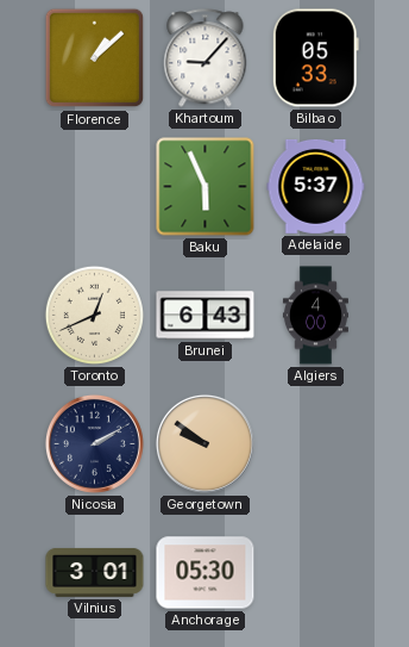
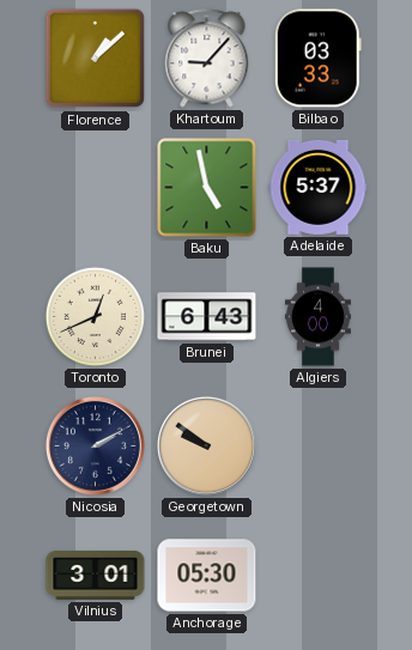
Bilbao: 05:33 -> 03:33 (317, 59)
Baku: 5:56 -> 4:58 (207, 188)
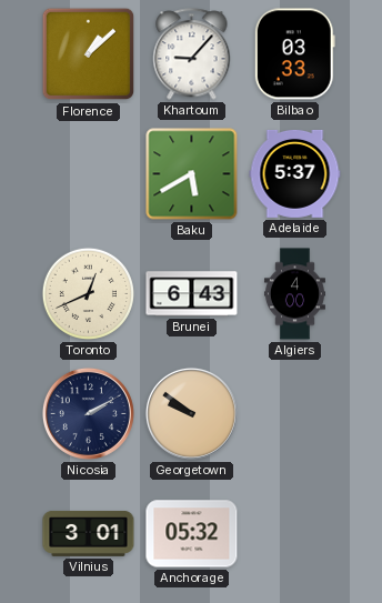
Baku: 4:58 -> 5:40 (192, 174)
Anchorage: 05:30 -> 05:32 (192, 534)
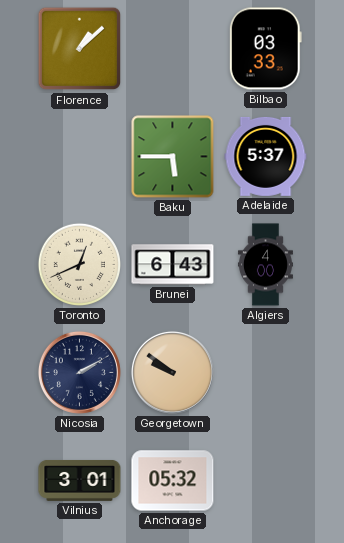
Khartoum: 9:07 -> none (192, 54)
Baku: 5:40 -> 5:45 (173, 157)
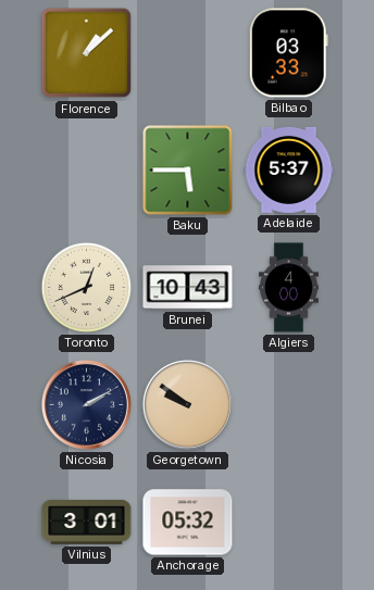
Brunei: 6:43 -> 10:43 (188, 288)
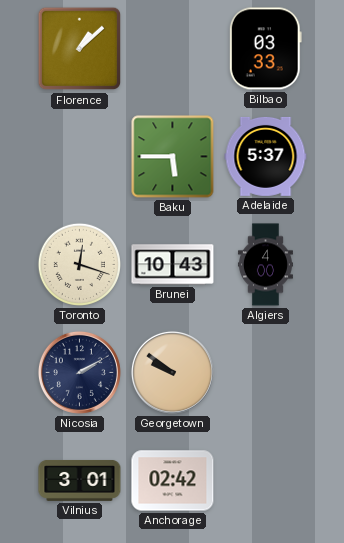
Toronto: 12:41 -> 12:18 (79, 264)
Anchorage: 05:32 -> 02:42 (173, 481)
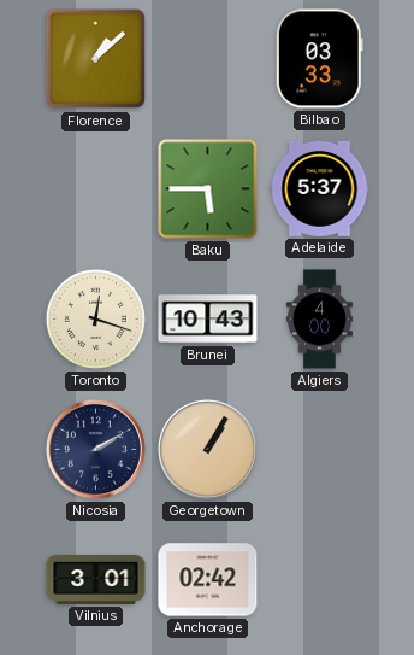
Georgetown: 9:51 -> 1:05 (207, 449)
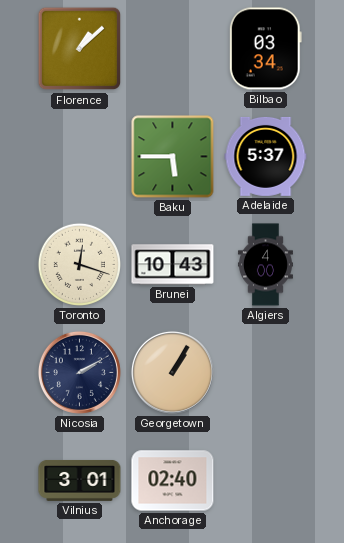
Bilbao: 03:33 -> 03:34 (265, 49)
Anchorage: 02:42 -> 02:40 (173, 481)
